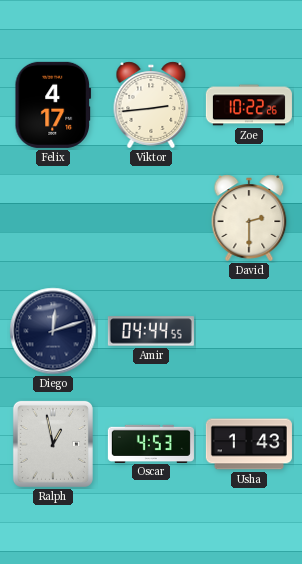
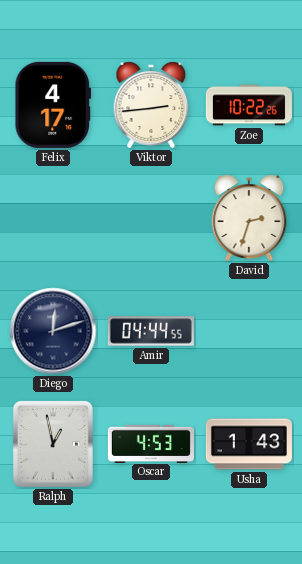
David: 2:30 -> 2:33 (249, 218)
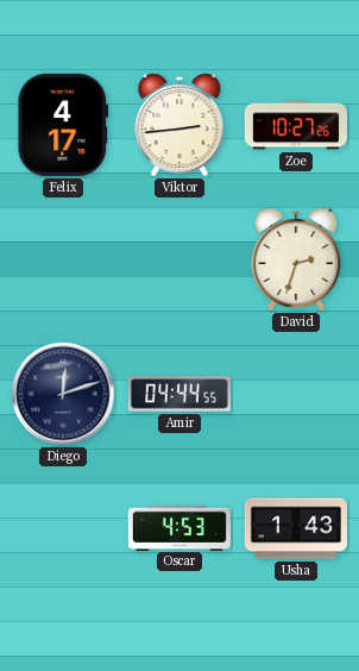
Zoe: 10:22 -> 10:27 (296, 125)
Ralph: 12:58 -> none (53, 444)
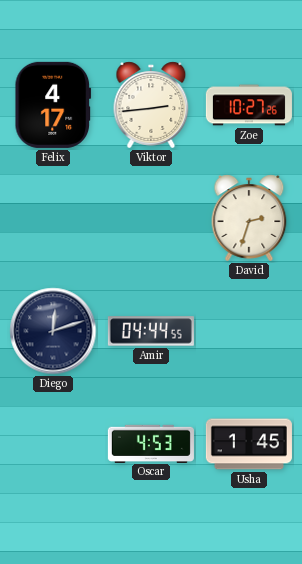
Usha: 1:43 -> 1:45 (249, 444)
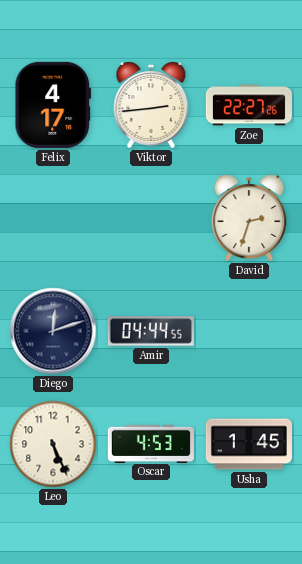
Zoe: 10:27 -> 22:27 (249, 105)
Leo: none -> 5:26 (53, 444)
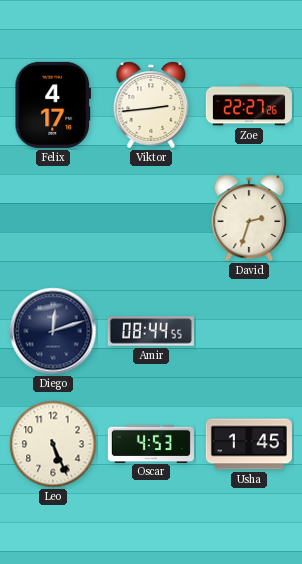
Amir: 04:44 -> 08:44 (151, 331)
